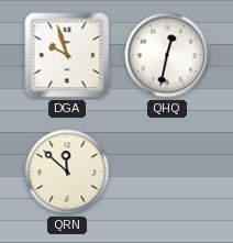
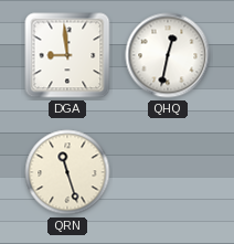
DGA: 9:57 -> 8:59 (67, 55)
QRN: 11:52 -> 11:27 (67, 172)
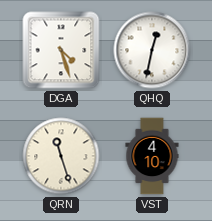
DGA: 8:59 -> 4:27 (61, 50)
VST: none -> 4:10 (152, 156)
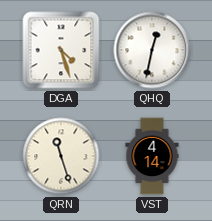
VST: 4:10 -> 4:14 (152, 156)
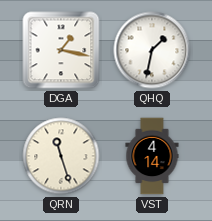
DGA: 4:27 -> 1:17 (61, 50)
QHQ: 12:32 -> 1:32 (152, 50)
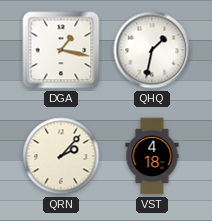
QRN: 11:27 -> 2:07 (61, 156)
VST: 4:14 -> 4:18 (152, 156)
